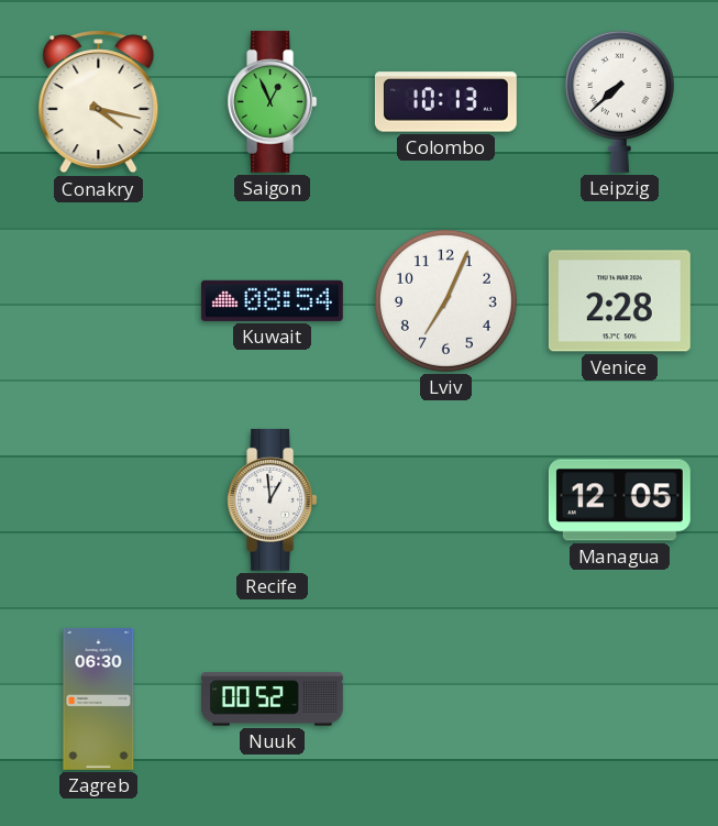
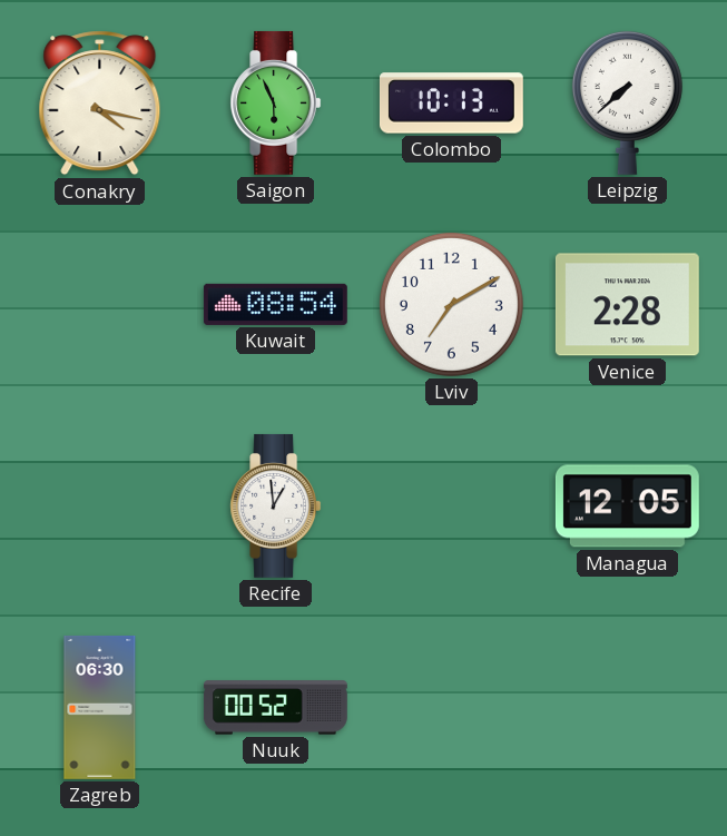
Saigon: 12:56 -> 5:56 (276, 102)
Lviv: 7:04 -> 7:10 (451, 304)
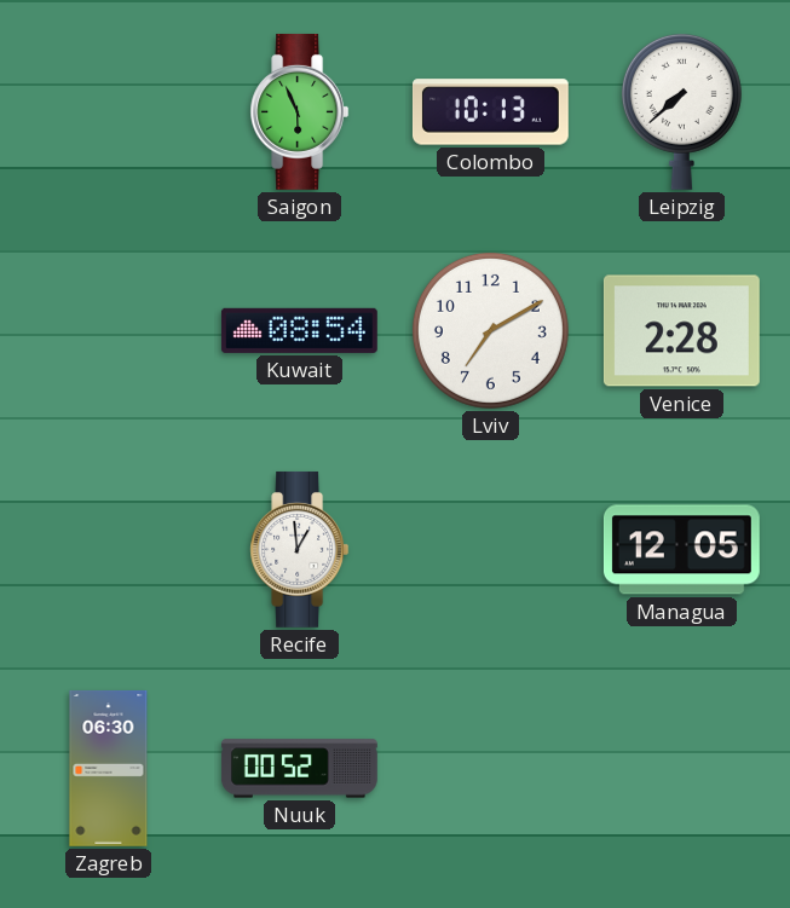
Conakry: 4:17 -> none (100, 104)
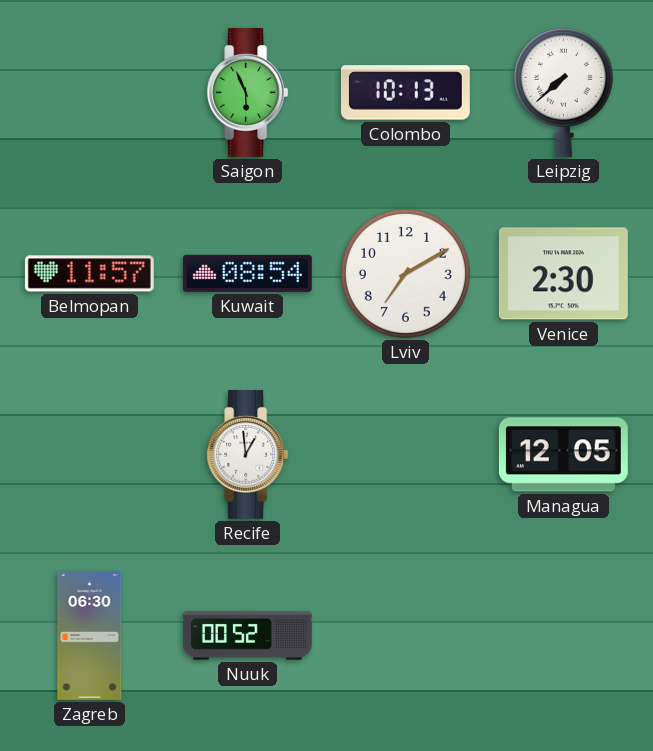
Belmopan: none -> 11:57 (89, 274)
Venice: 2:28 -> 2:30 (563, 274)
